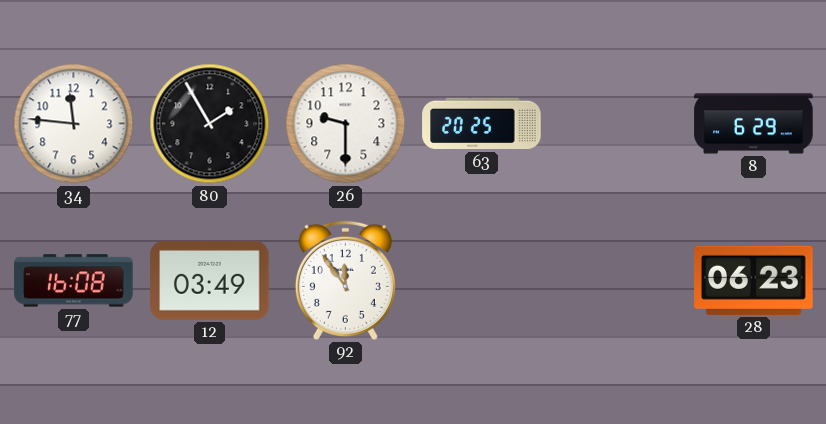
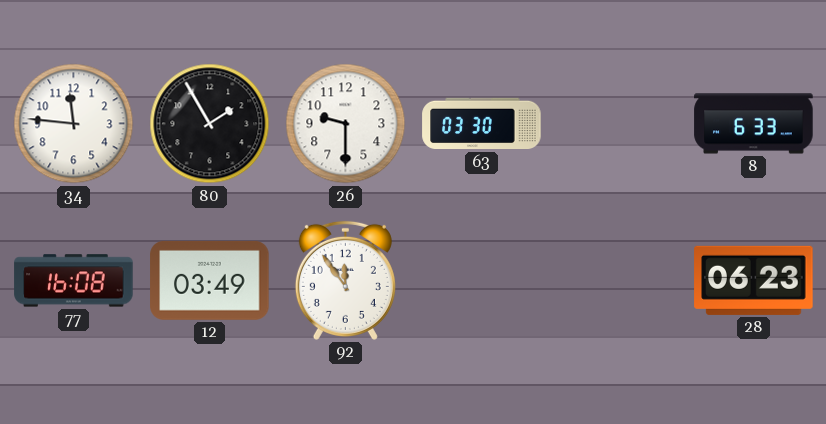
63: 20:25 -> 03:30 (482, 124)
8: 6:29 -> 6:33 (754, 124)
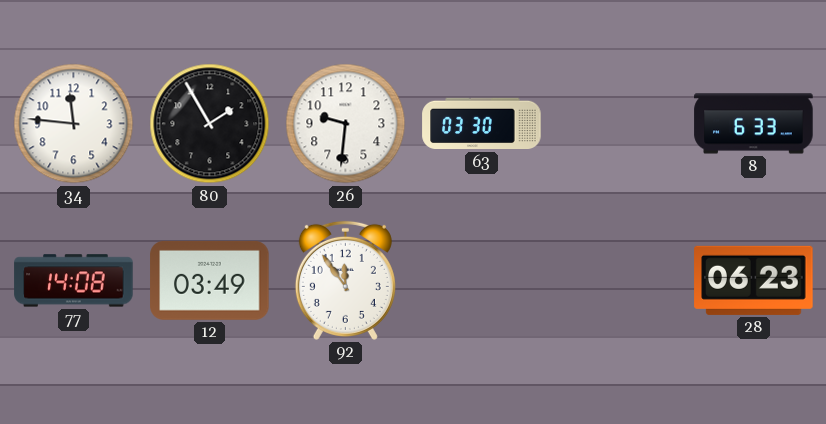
26: 9:30 -> 9:31 (346, 124)
77: 16:08 -> 14:08 (74, 281)
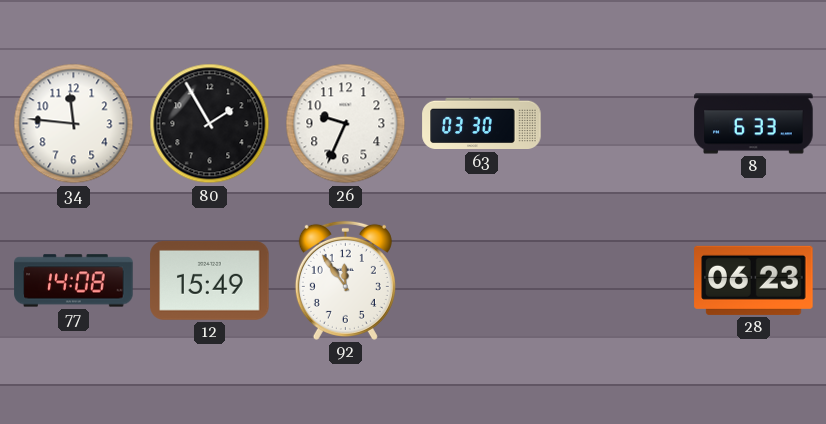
26: 9:31 -> 9:34 (346, 124)
12: 03:49 -> 15:49 (210, 280)
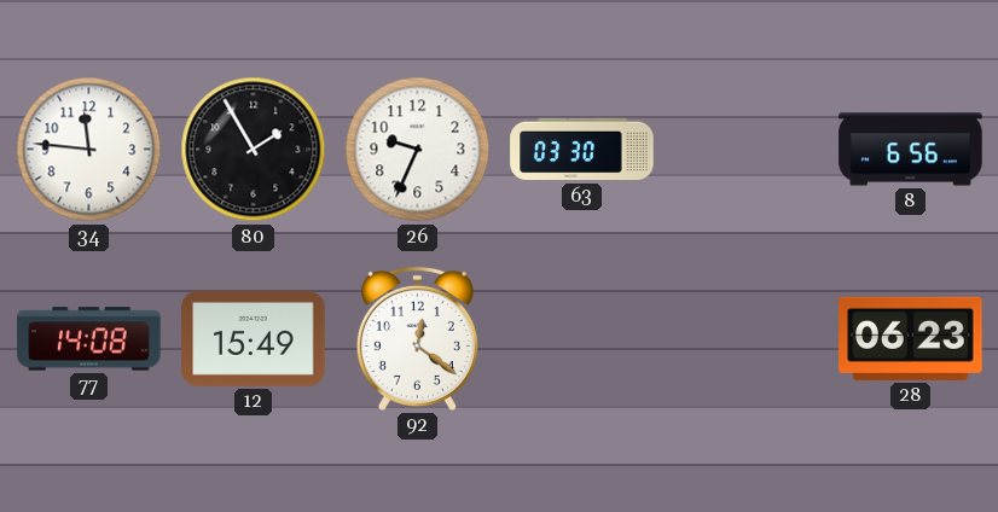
8: 6:33 -> 6:56 (911, 150)
92: 11:54 -> 12:21 (417, 338)
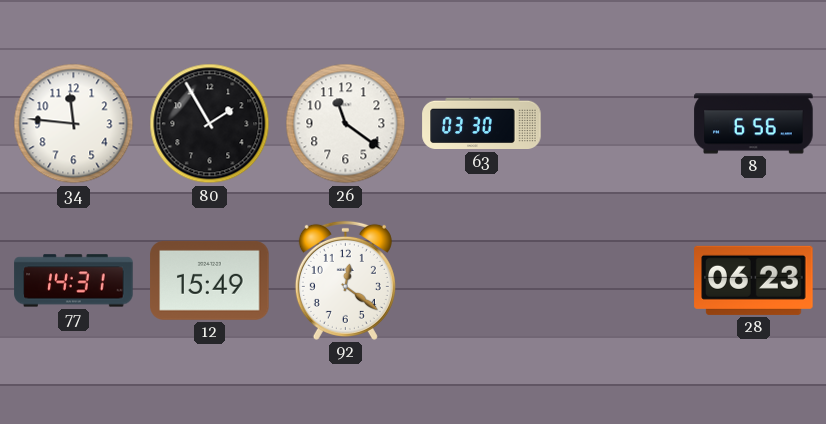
26: 9:34 -> 11:21 (346, 124)
77: 14:08 -> 14:31 (74, 281)
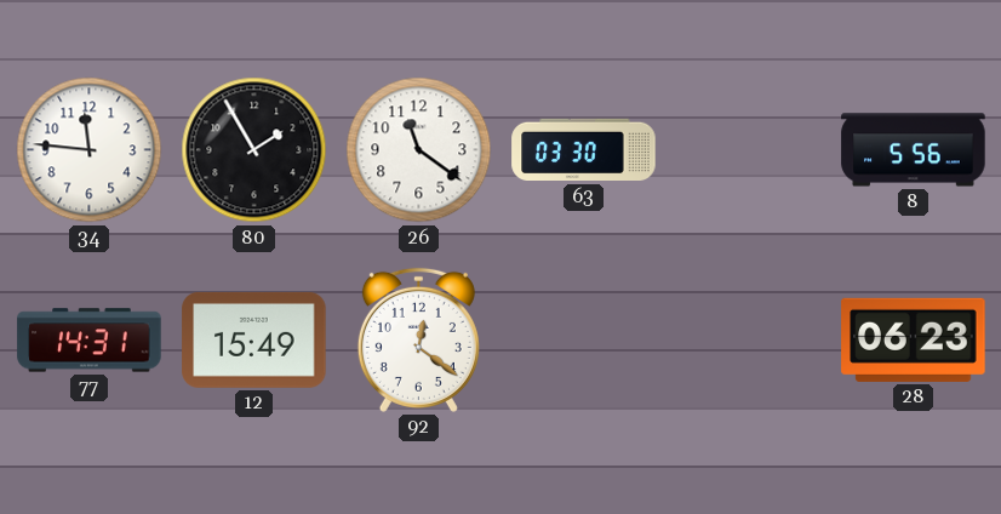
8: 6:56 -> 5:56 (914, 150)
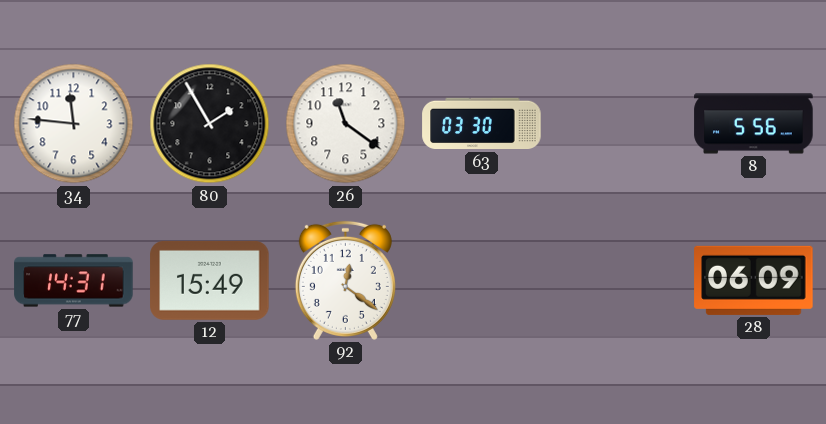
28: 06:23 -> 06:09 (754, 280)
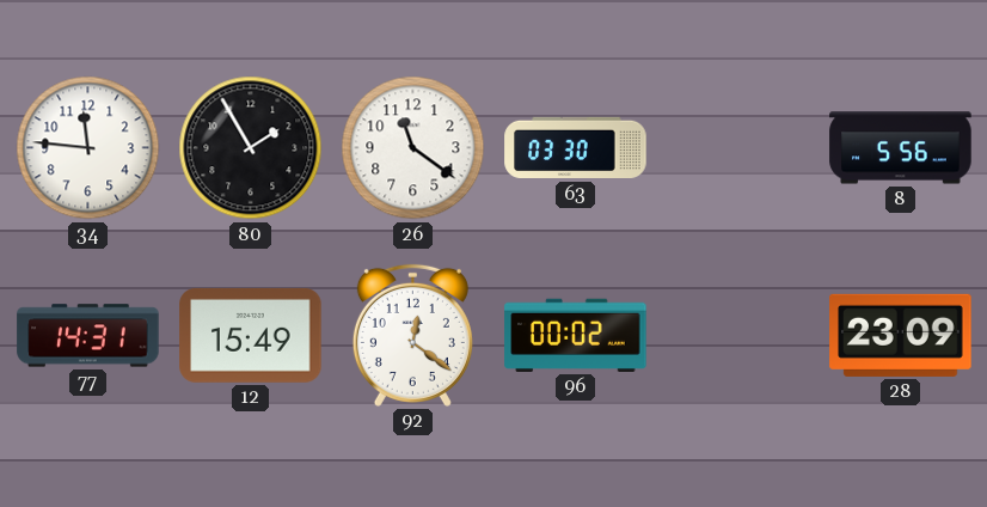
96: none -> 00:02 (576, 335)
28: 06:09 -> 23:09 (901, 335)
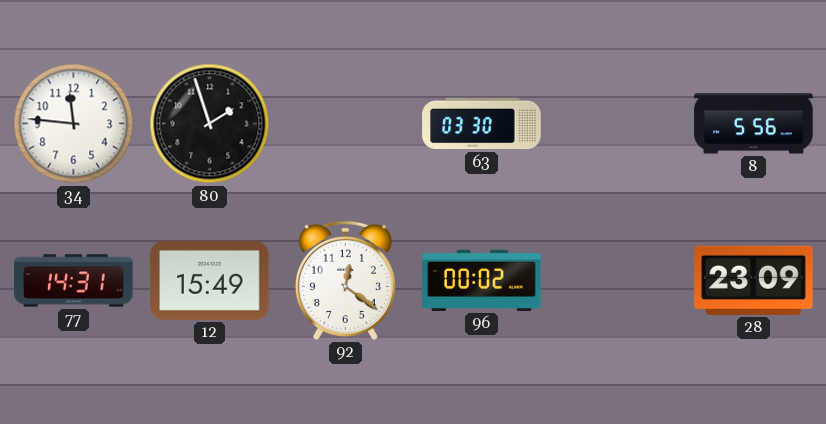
80: 1:55 -> 1:57 (210, 124)
26: 11:21 -> none (413, 148)
